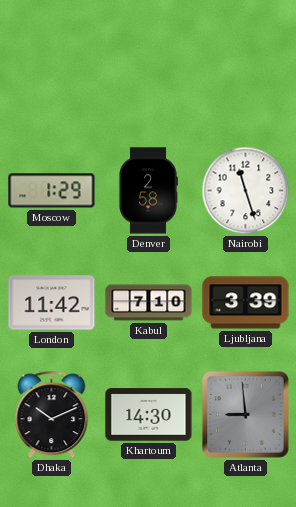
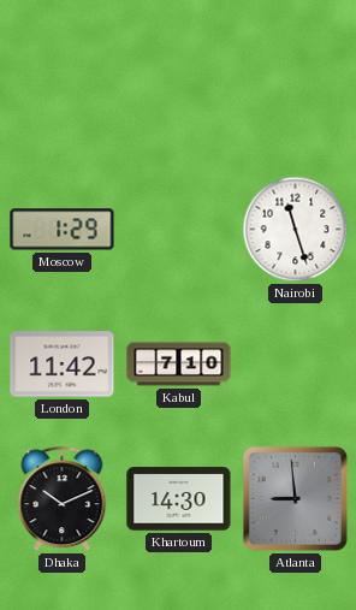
Denver: 2:58 -> none (148, 191)
Ljubljana: 3:39 -> none (246, 303)
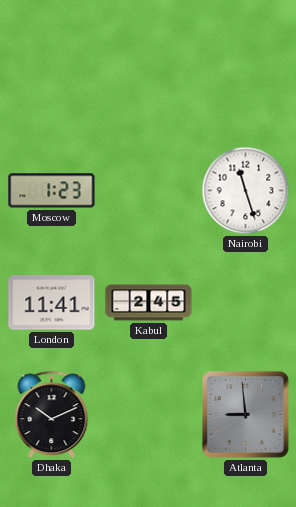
Moscow: 1:29 -> 1:23 (52, 191)
London: 11:42 -> 11:41 (52, 303)
Kabul: 7:10 -> 2:45 (149, 303)
Khartoum: 14:30 -> none (179, 499)
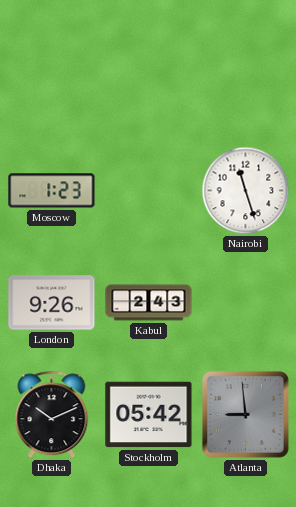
London: 11:41 -> 9:26 (52, 303)
Kabul: 2:45 -> 2:43 (149, 303)
Stockholm: none -> 05:42 (149, 415)
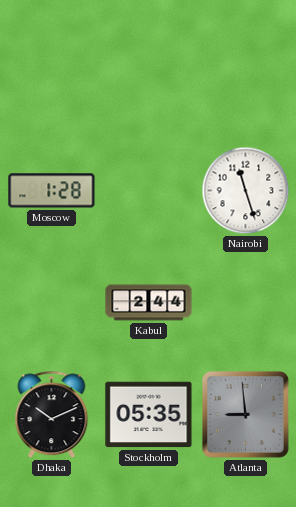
Moscow: 1:23 -> 1:28 (52, 191)
London: 9:26 -> none (52, 303)
Kabul: 2:43 -> 2:44 (149, 303)
Stockholm: 05:42 -> 05:35 (149, 415)
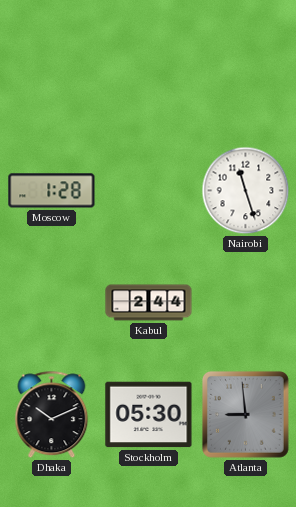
Stockholm: 05:35 -> 05:30 (149, 415)
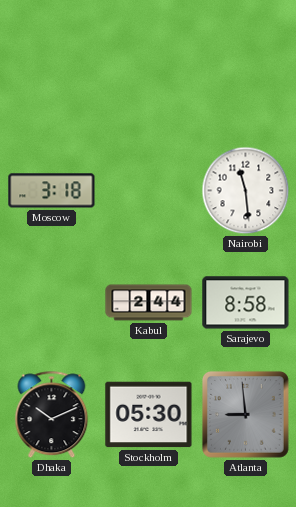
Moscow: 1:28 -> 3:18 (52, 191)
Nairobi: 11:27 -> 11:29 (246, 191)
Sarajevo: none -> 8:58 (246, 303)
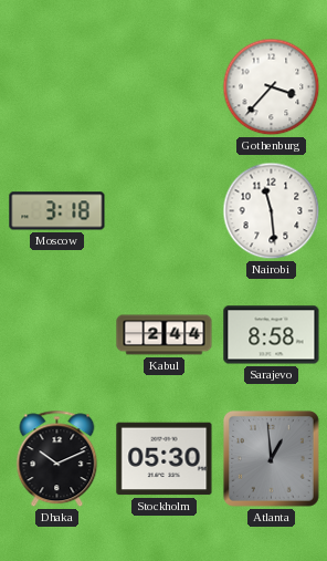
Gothenburg: none -> 3:37 (272, 87)
Atlanta: 8:59 -> 12:59 (271, 458)
